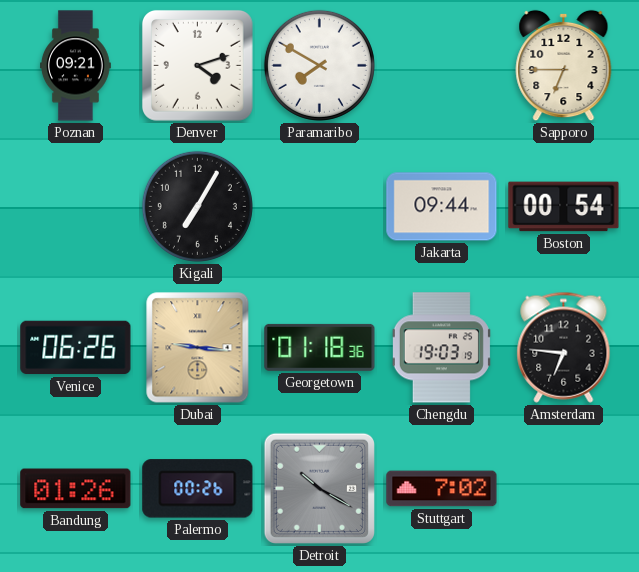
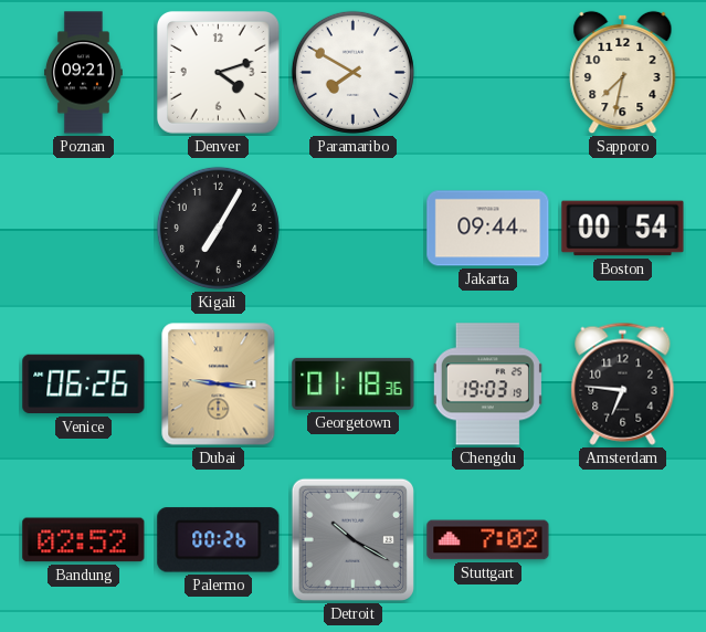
Sapporo: 6:45 -> 7:32 (623, 73)
Bandung: 01:26 -> 02:52 (84, 540)
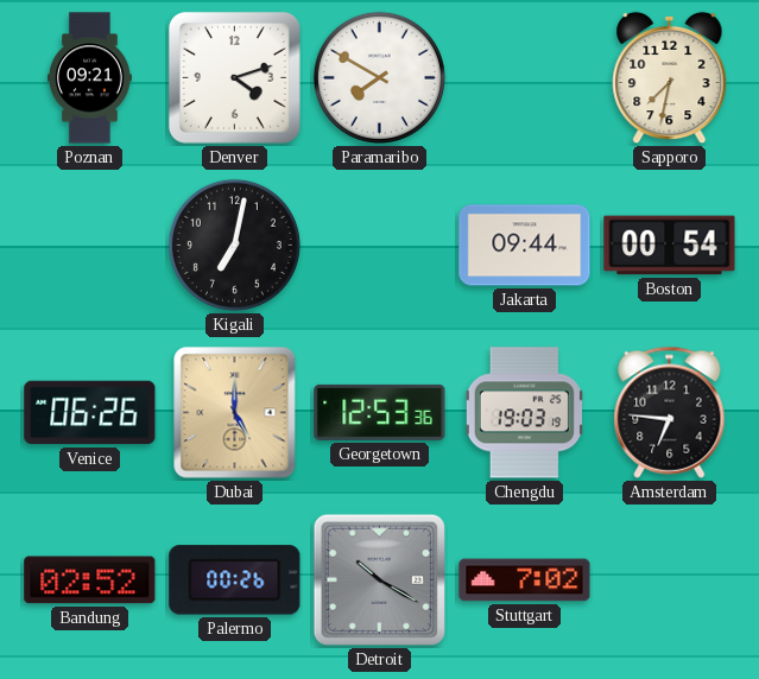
Kigali: 7:05 -> 7:02 (234, 245)
Dubai: 9:16 -> 5:00 (235, 413)
Georgetown: 01:18 -> 12:53 (380, 412)
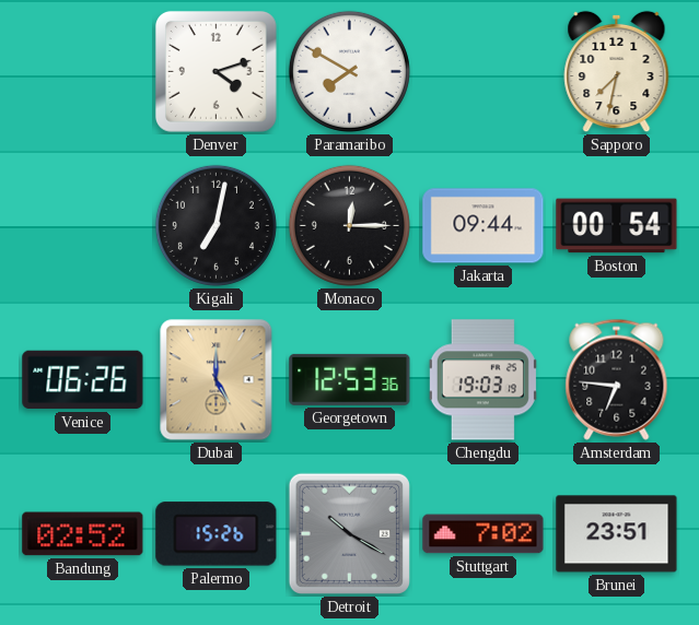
Poznan: 09:21 -> none (90, 78)
Monaco: none -> 12:15 (349, 225)
Palermo: 00:26 -> 15:26 (217, 534)
Brunei: none -> 23:51 (617, 534)
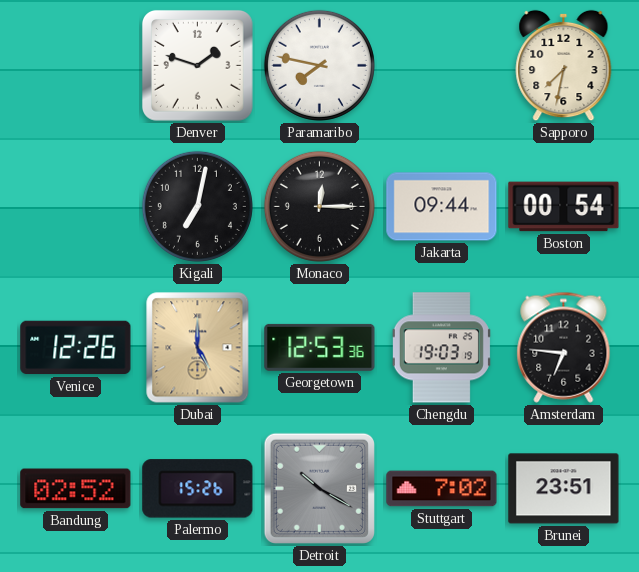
Denver: 4:12 -> 1:48 (197, 65)
Paramaribo: 7:50 -> 7:47 (319, 65)
Venice: 06:26 -> 12:26 (76, 348)
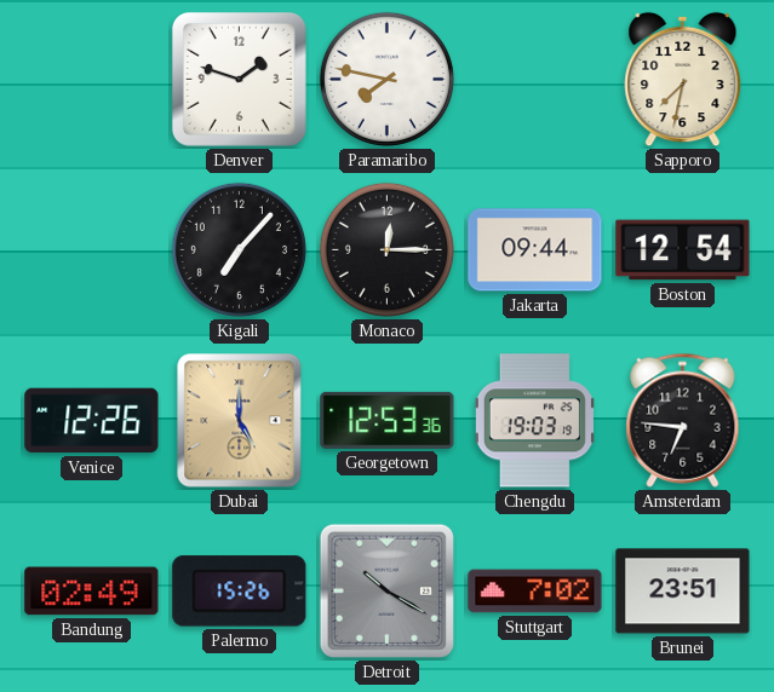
Kigali: 7:02 -> 7:07 (239, 249)
Boston: 00:54 -> 12:54 (683, 250)
Bandung: 02:52 -> 02:49 (92, 592)
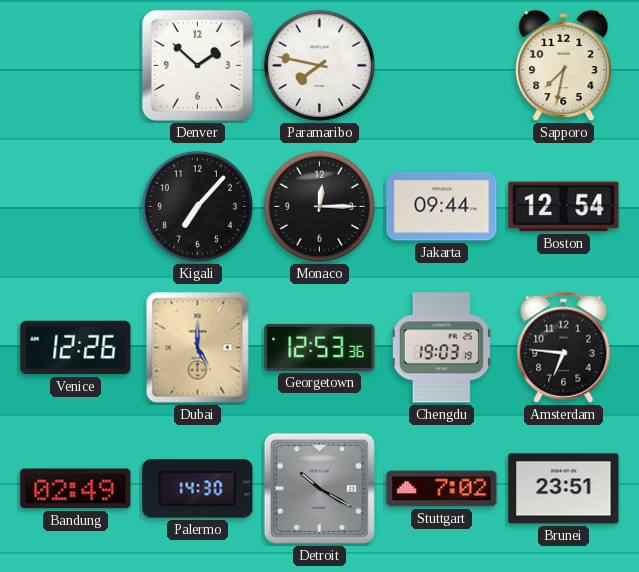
Denver: 1:48 -> 1:52 (197, 65)
Palermo: 15:26 -> 14:30 (198, 489)
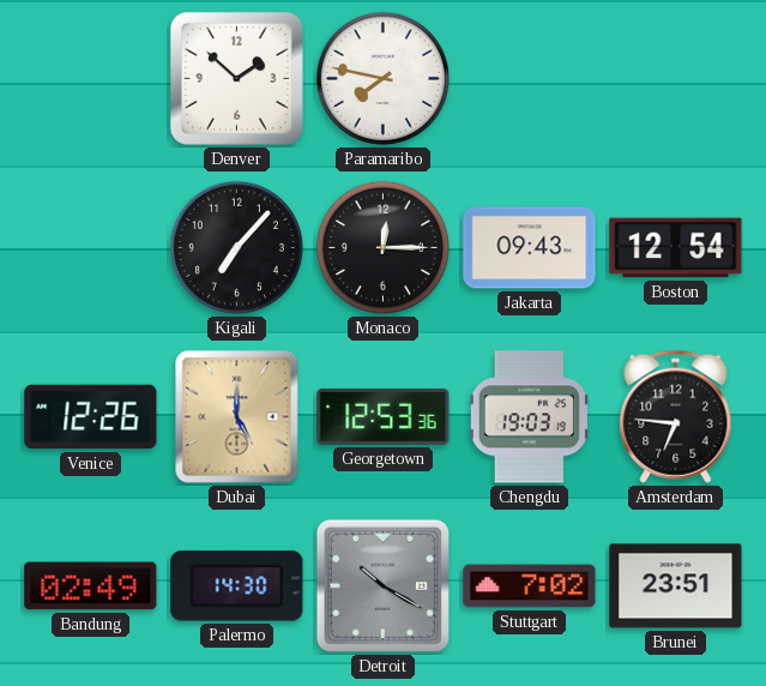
Sapporo: 7:32 -> none (564, 66)
Jakarta: 09:44 -> 09:43 (530, 248)
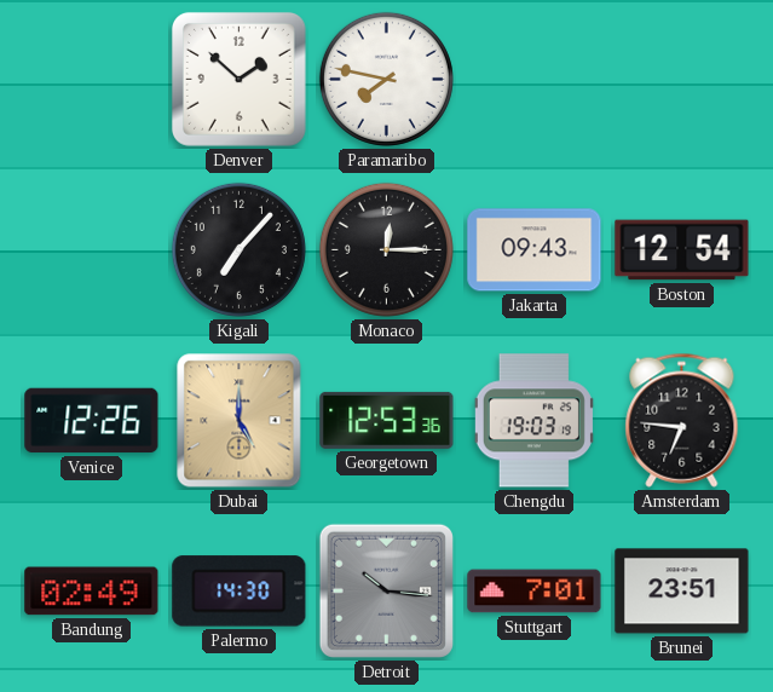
Detroit: 10:20 -> 10:16 (386, 590)
Stuttgart: 7:02 -> 7:01 (535, 592)
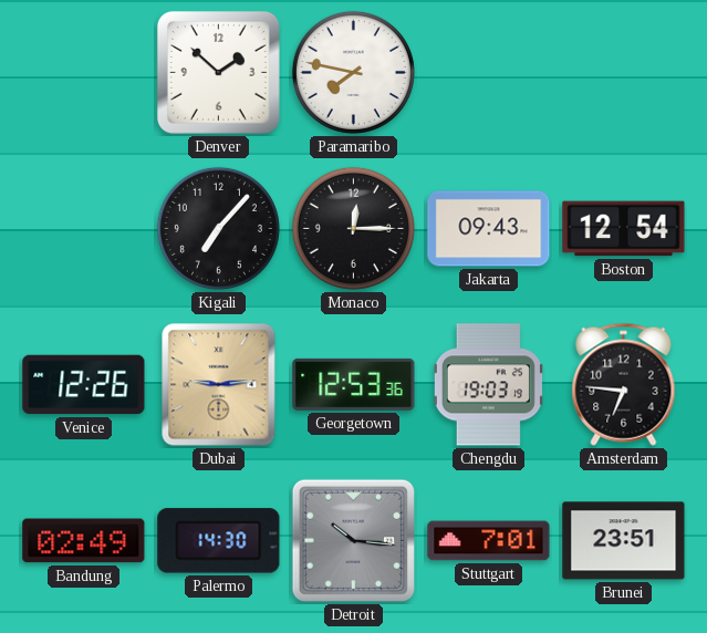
Dubai: 5:00 -> 9:14 (219, 385)
